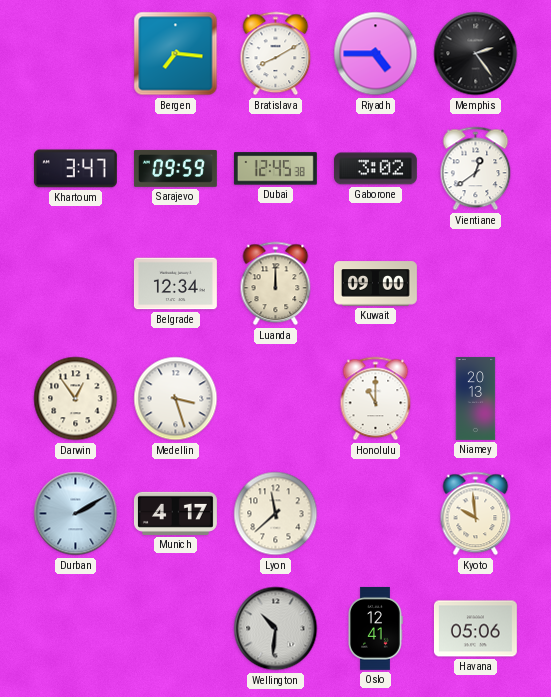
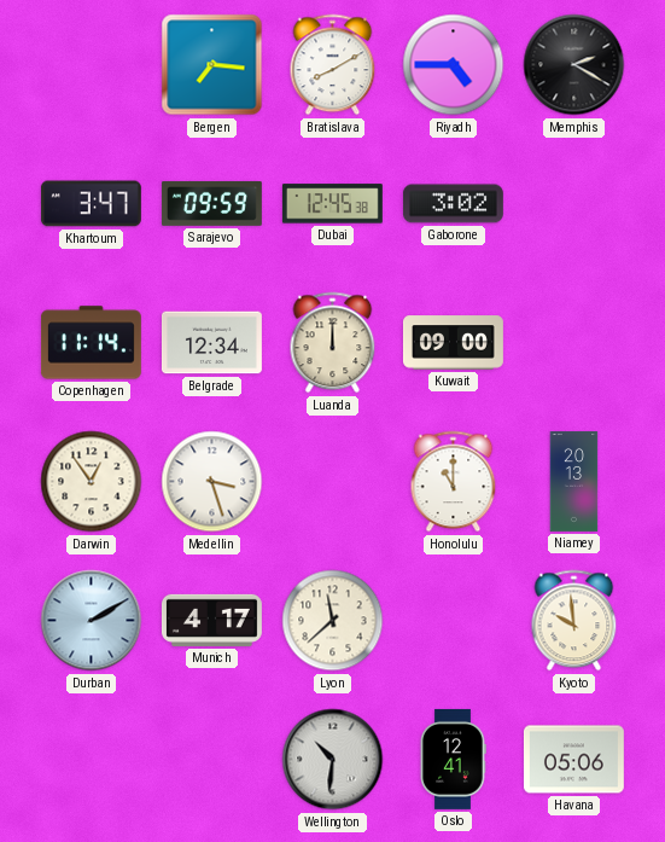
Memphis: 2:24 -> 2:20 (574, 65)
Vientiane: 12:39 -> none (476, 169)
Copenhagen: none -> 11:14 (91, 343)
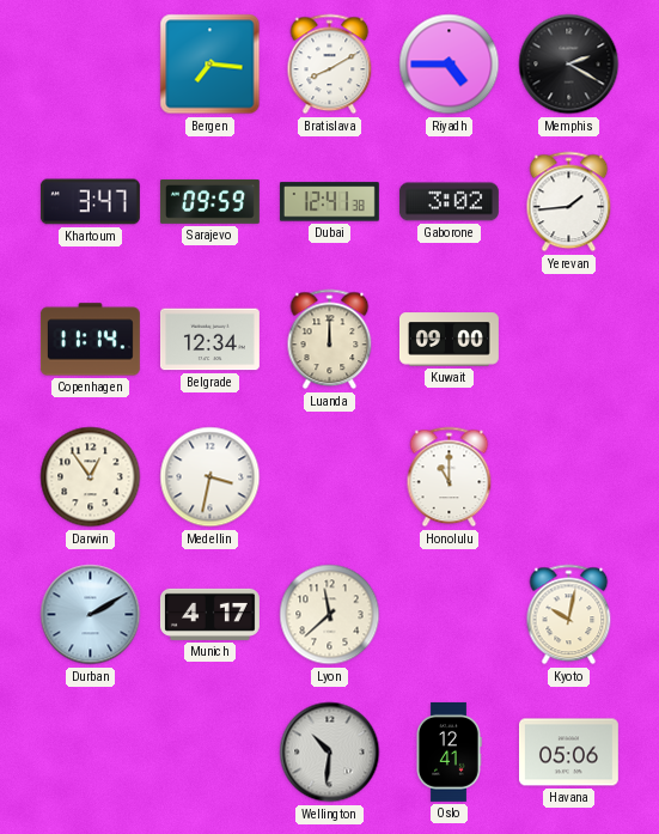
Dubai: 12:45 -> 12:41 (329, 202)
Yerevan: none -> 1:44 (569, 202)
Medellin: 3:27 -> 3:32 (210, 477)
Niamey: 20:13 -> none (574, 482)
Kyoto: 9:59 -> 10:02 (569, 615)
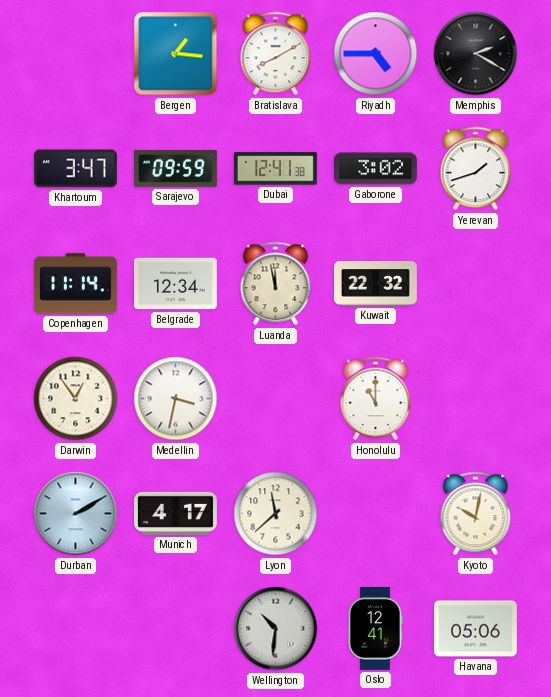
Bergen: 7:16 -> 1:16 (176, 54)
Yerevan: 1:44 -> 1:42 (476, 169)
Luanda: 12:00 -> 11:58 (276, 284)
Kuwait: 09:00 -> 22:32 (375, 284)
